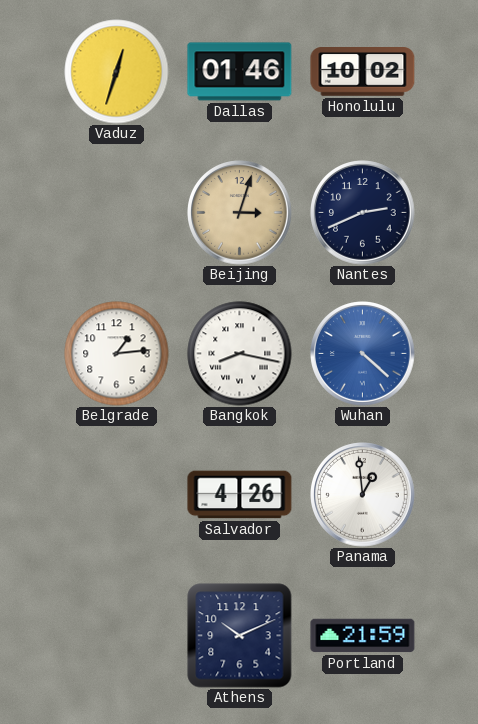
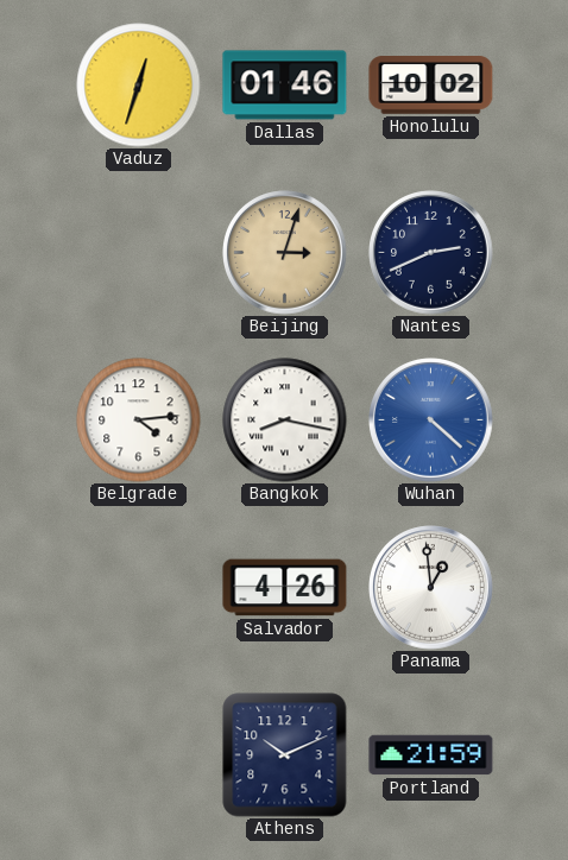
Belgrade: 1:14 -> 4:14 (139, 420)
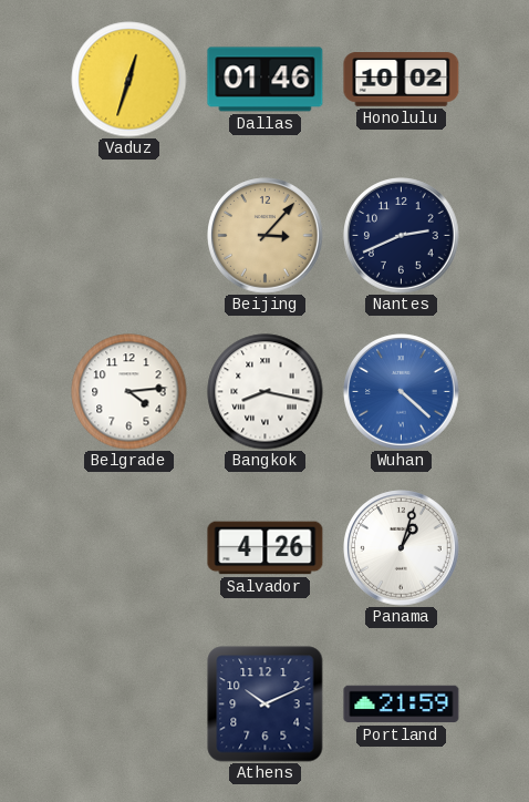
Beijing: 3:03 -> 3:07 (266, 236)
Panama: 12:59 -> 1:03 (402, 548)
